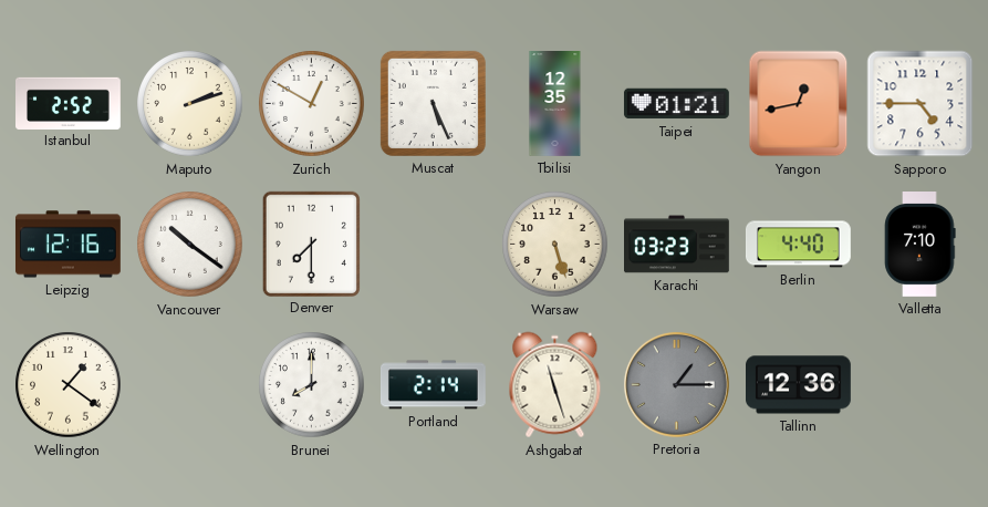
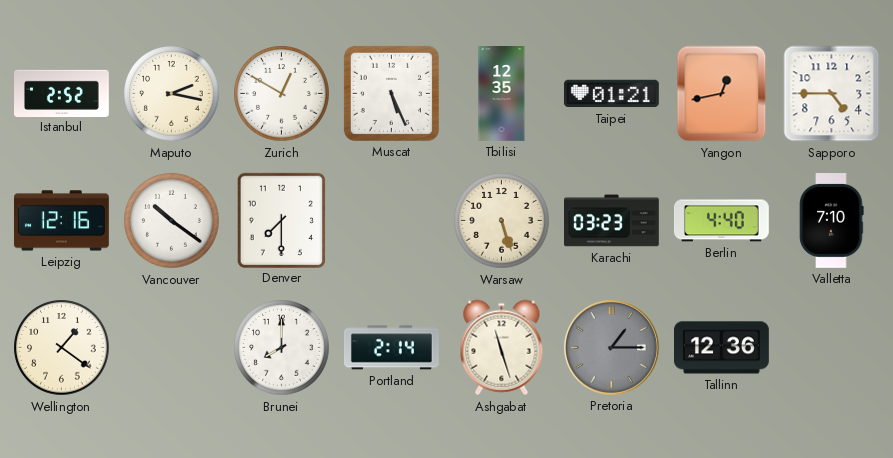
Maputo: 2:12 -> 2:17 (172, 94)
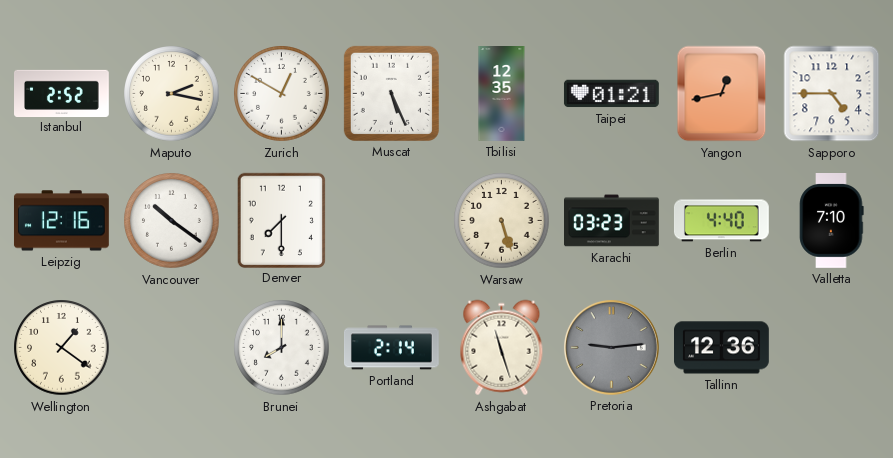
Pretoria: 1:15 -> 9:14 (611, 347)
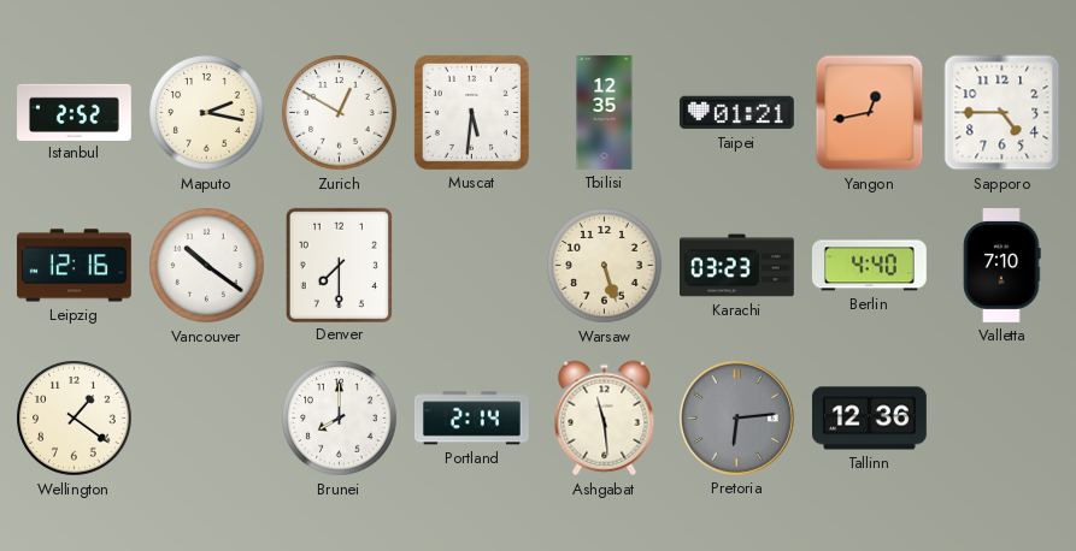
Muscat: 5:26 -> 5:31 (471, 112)
Ashgabat: 11:27 -> 11:29 (605, 419)
Pretoria: 9:14 -> 6:14 (736, 417)
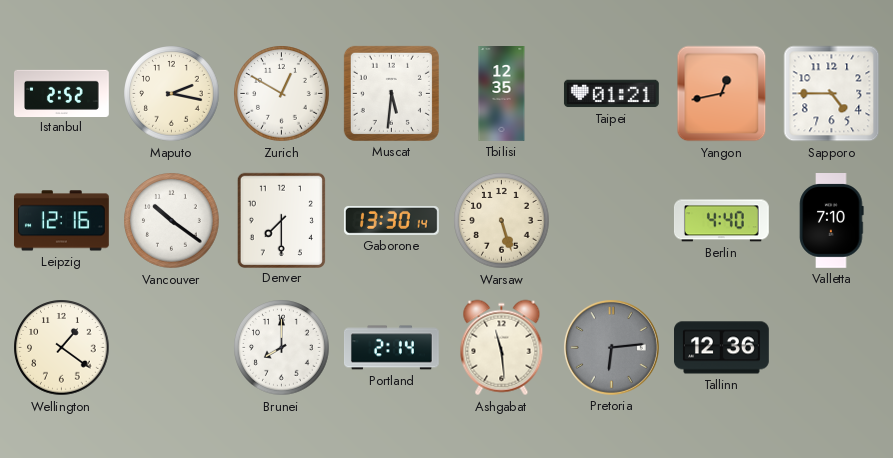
Gaborone: none -> 13:30 (392, 220)
Karachi: 03:23 -> none (737, 266)
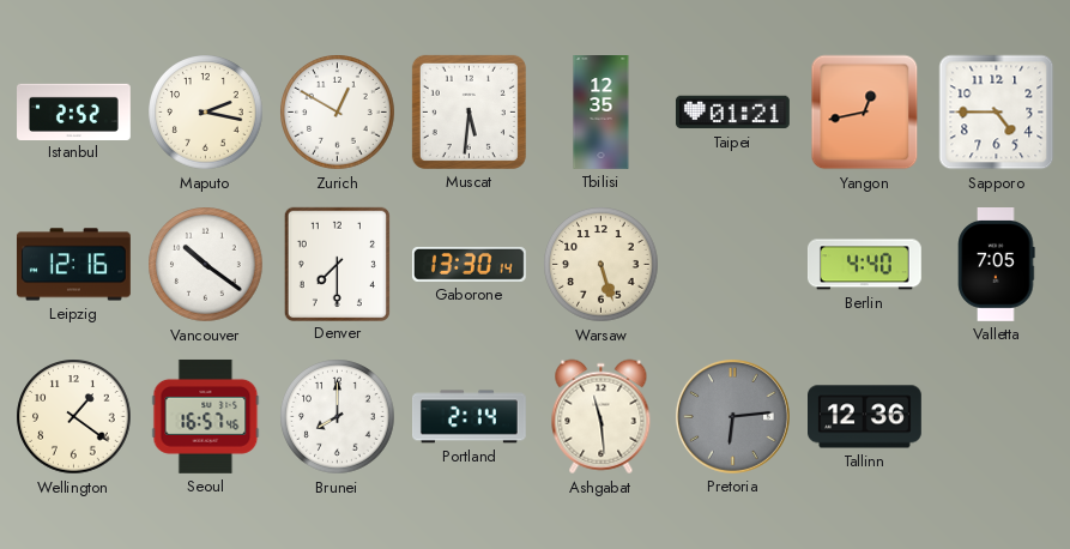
Valletta: 7:10 -> 7:05 (997, 265)
Seoul: none -> 16:57 (206, 416)
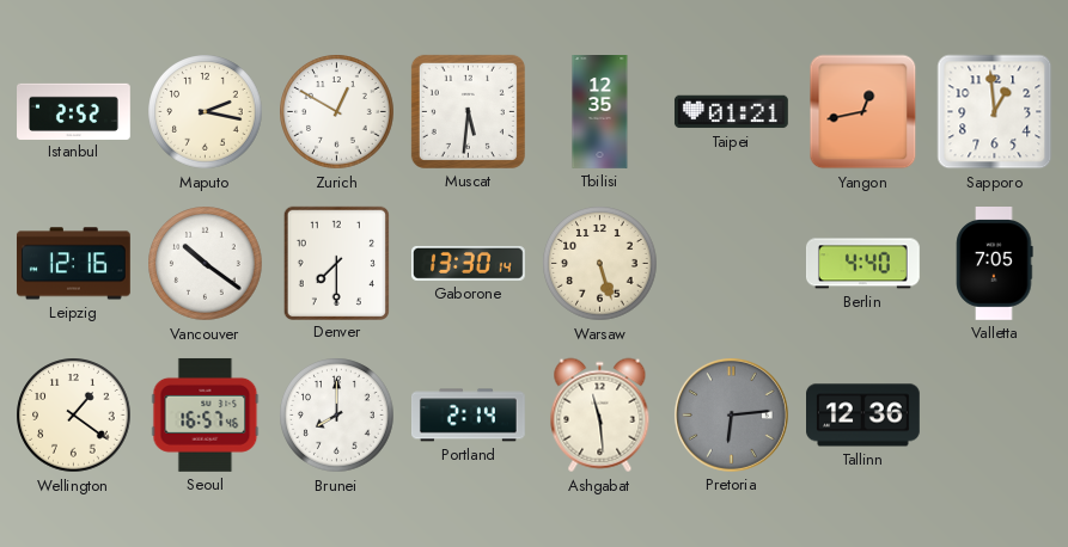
Sapporo: 4:45 -> 12:59 (995, 112)
